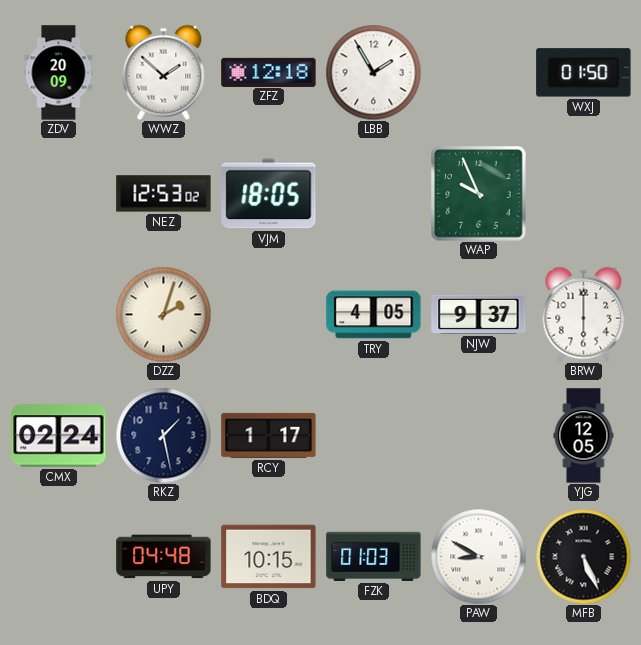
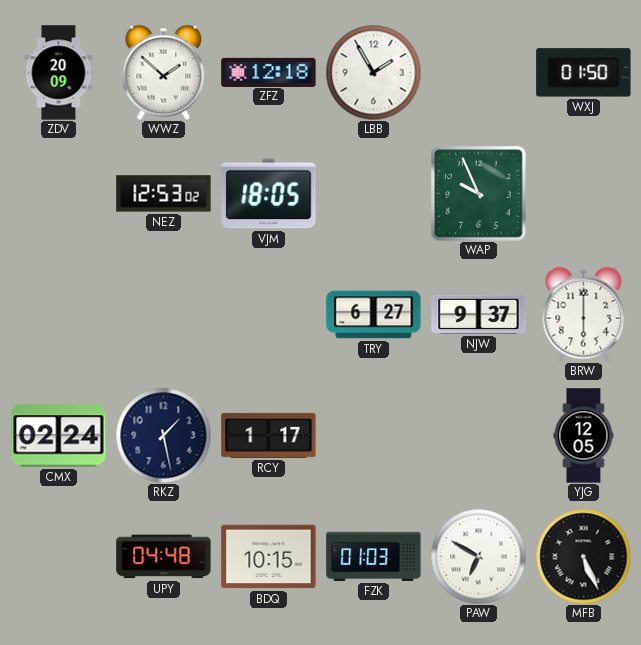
DZZ: 2:03 -> none (163, 314)
TRY: 4:05 -> 6:27 (374, 315)
PAW: 8:50 -> 6:50 (478, 556)
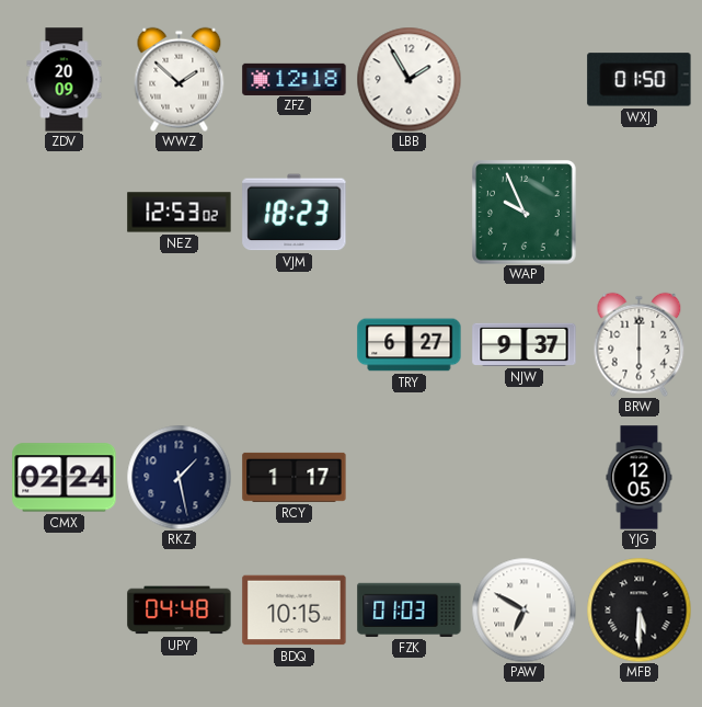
VJM: 18:05 -> 18:23 (295, 213)
MFB: 5:26 -> 5:30 (638, 609)
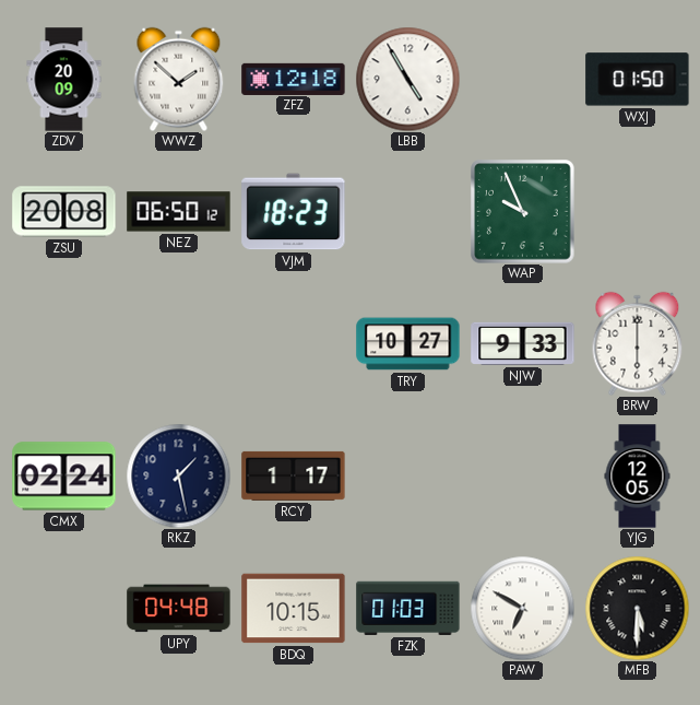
LBB: 1:55 -> 4:55 (407, 79)
ZSU: none -> 20:08 (64, 212)
NEZ: 12:53 -> 06:50 (179, 212)
TRY: 6:27 -> 10:27 (408, 344)
NJW: 9:37 -> 9:33 (523, 343)
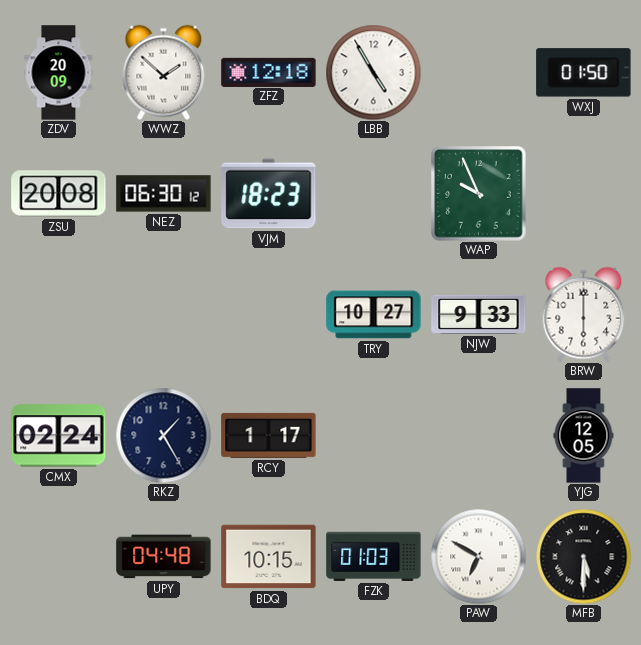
NEZ: 06:50 -> 06:30 (164, 194)
RKZ: 1:28 -> 1:25 (163, 435)
